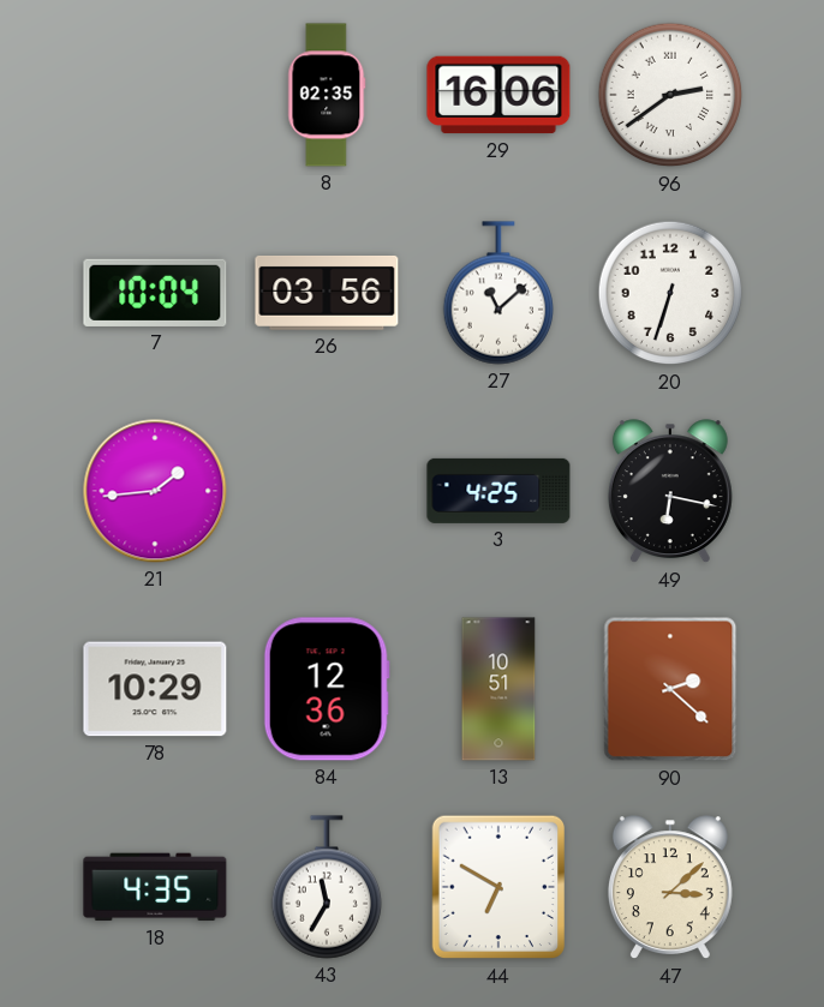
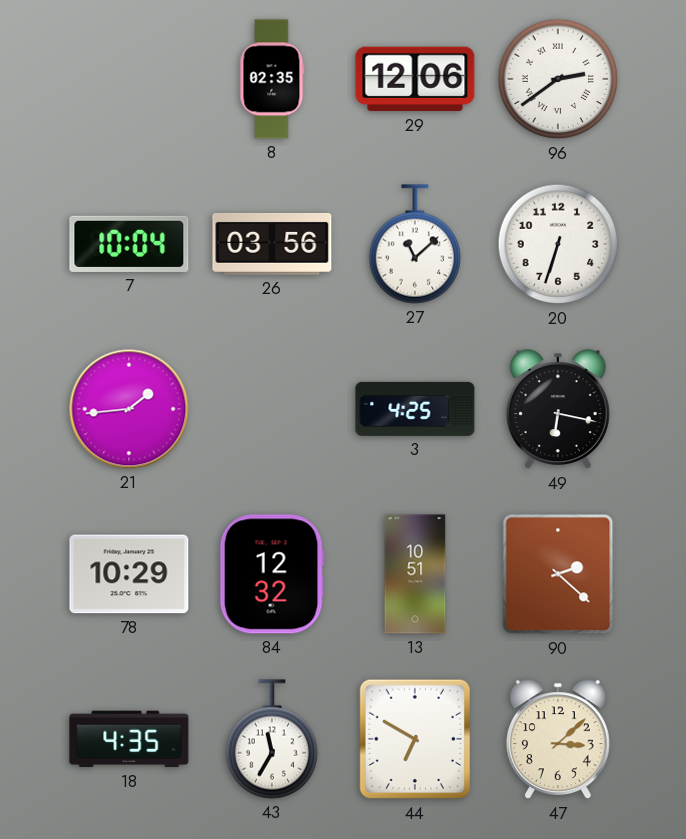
29: 16:06 -> 12:06 (415, 79)
84: 12:36 -> 12:32 (272, 574)
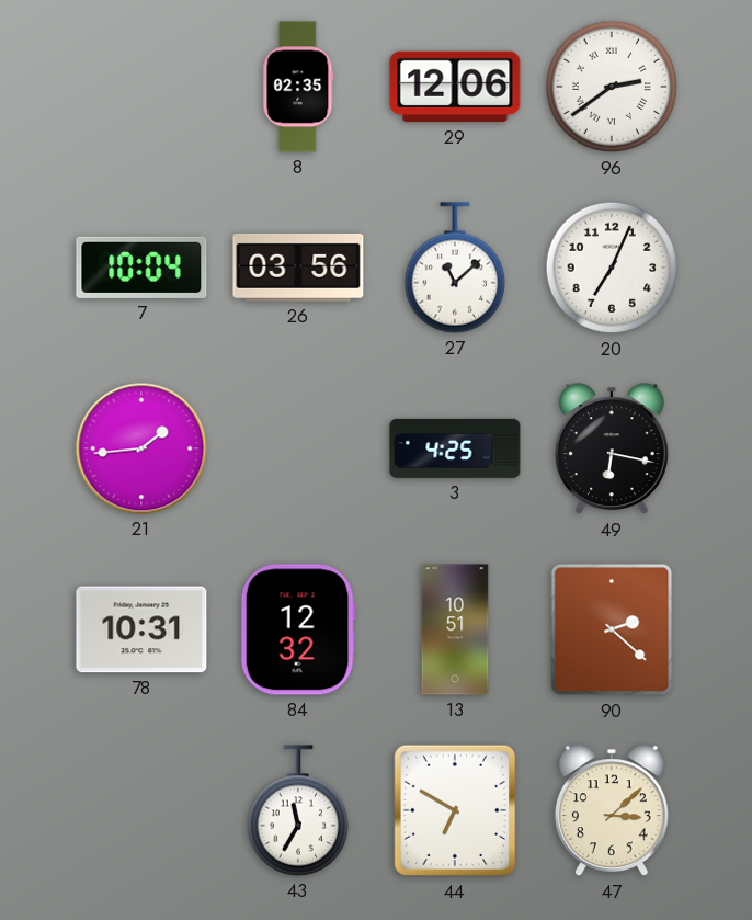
20: 6:33 -> 7:04 (612, 268)
78: 10:29 -> 10:31 (141, 629)
18: 4:35 -> none (129, 739)
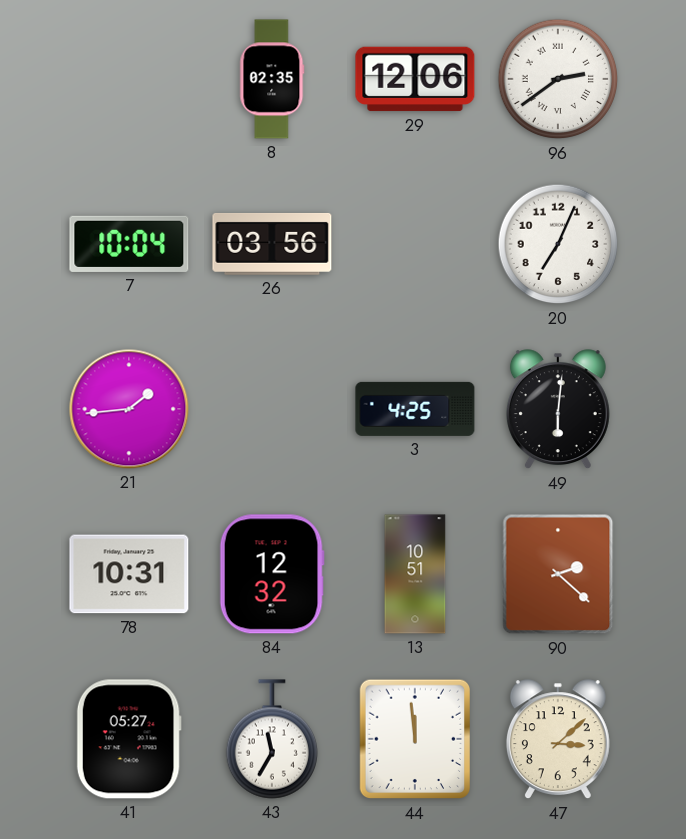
27: 11:08 -> none (454, 268)
49: 6:17 -> 6:01 (558, 410)
41: none -> 05:27 (129, 739)
44: 6:50 -> 11:59 (414, 739)
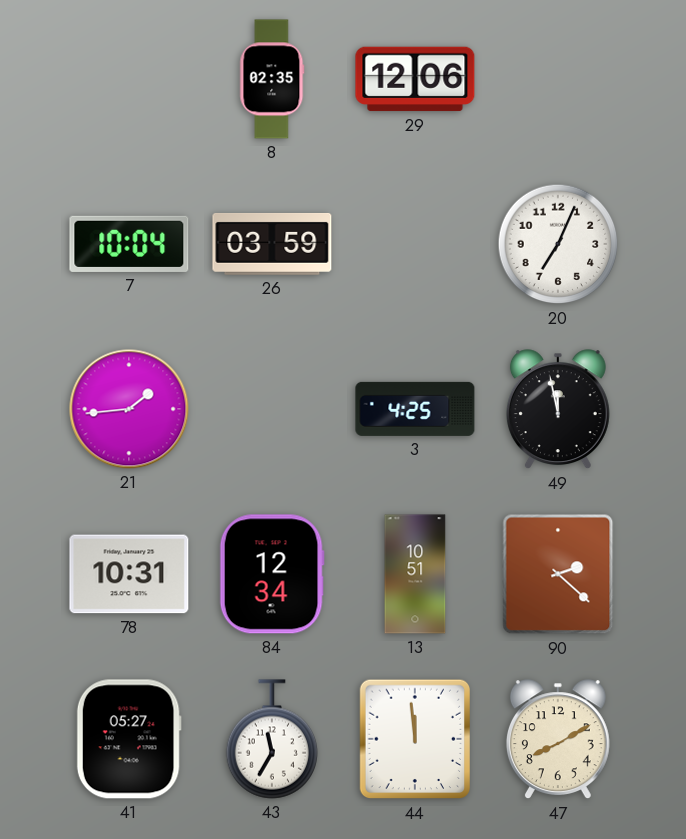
96: 2:39 -> none (558, 79)
26: 03:56 -> 03:59 (272, 244)
49: 6:01 -> 11:58 (558, 410)
84: 12:32 -> 12:34 (272, 574)
47: 3:08 -> 8:10 (558, 740)
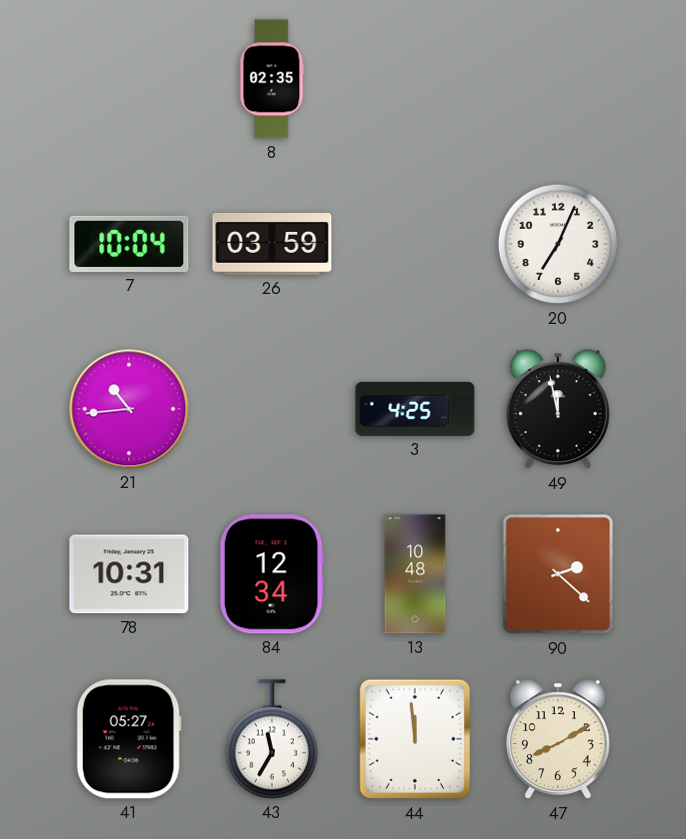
29: 12:06 -> none (415, 79)
21: 1:44 -> 10:44 (129, 409)
13: 10:51 -> 10:48 (415, 574)
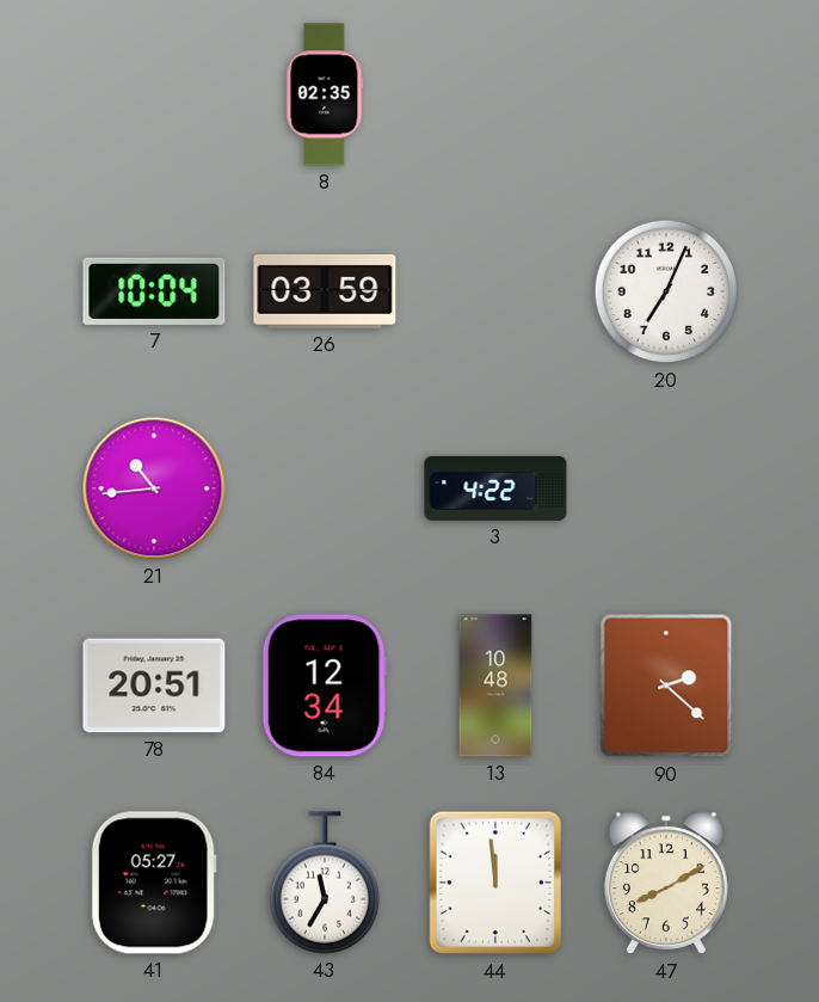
3: 4:25 -> 4:22 (495, 488)
49: 11:58 -> none (558, 410)
78: 10:31 -> 20:51 (154, 686)
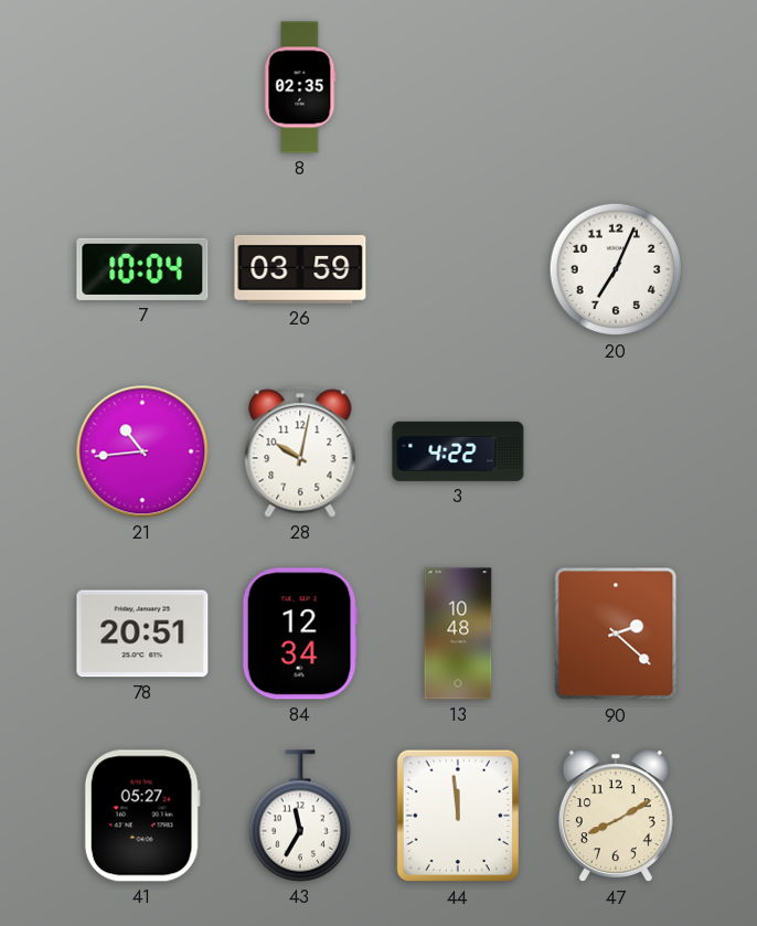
28: none -> 10:02 (300, 451)
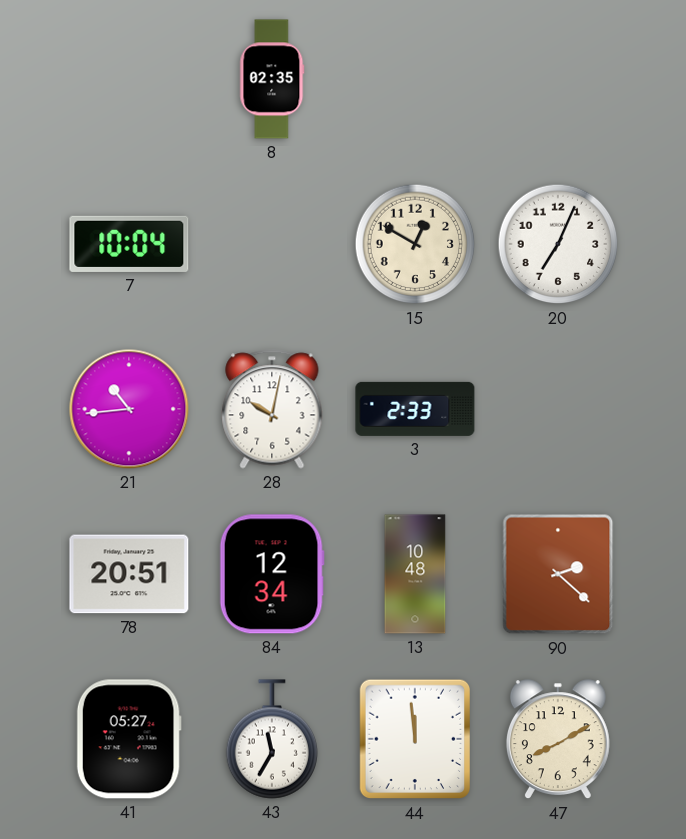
26: 03:59 -> none (300, 269)
15: none -> 12:50 (415, 244)
3: 4:22 -> 2:33 (415, 409)
